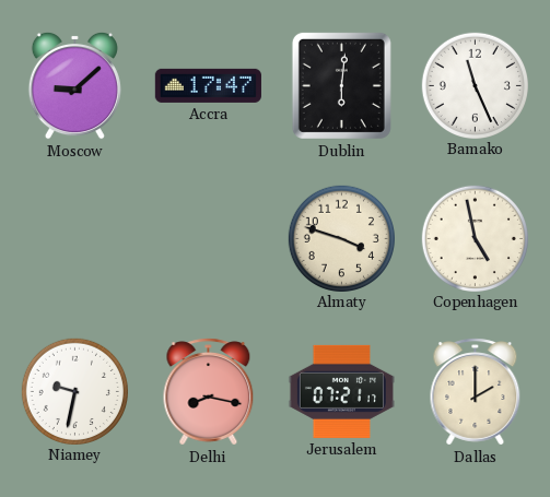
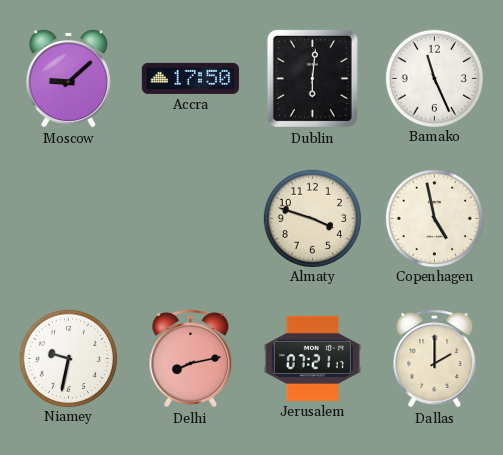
Accra: 17:47 -> 17:50 (190, 78)
Delhi: 8:17 -> 8:13 (191, 359)
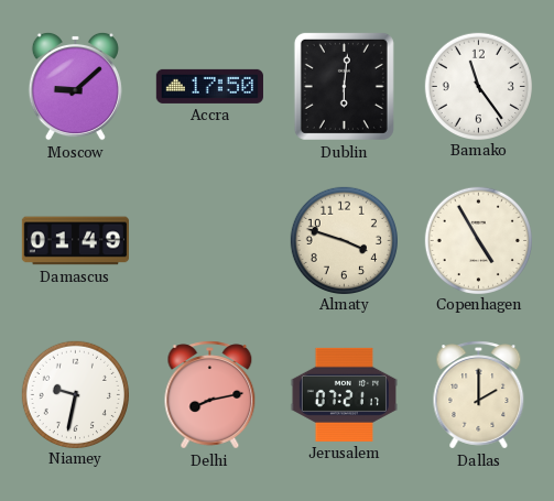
Bamako: 11:26 -> 11:24 (478, 86)
Damascus: none -> 01:49 (75, 241)
Copenhagen: 4:58 -> 4:55 (478, 240)
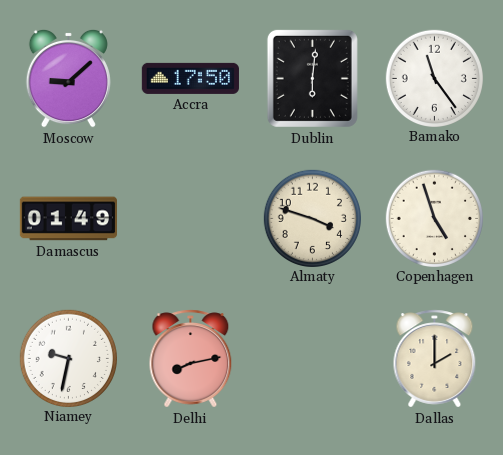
Copenhagen: 4:55 -> 4:57 (434, 218)
Jerusalem: 07:21 -> none (344, 394)
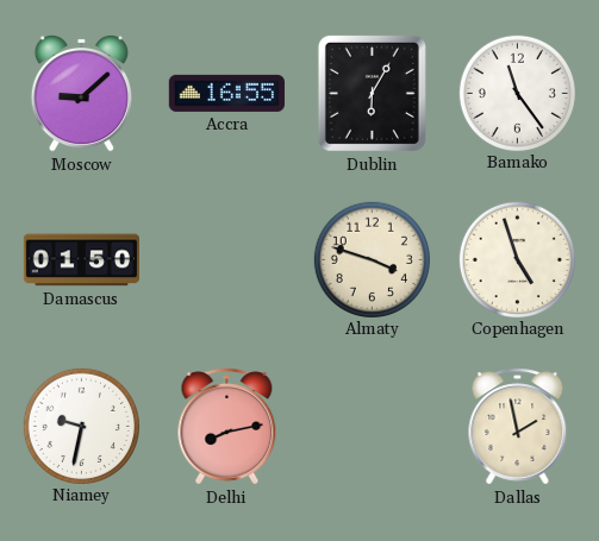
Accra: 17:50 -> 16:55 (226, 93)
Dublin: 6:01 -> 6:05 (372, 93)
Damascus: 01:49 -> 01:50 (81, 260)
Dallas: 2:00 -> 1:58 (518, 427)
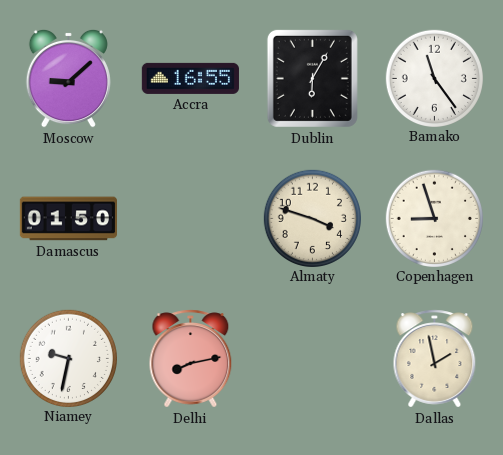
Copenhagen: 4:57 -> 8:57 (434, 218)
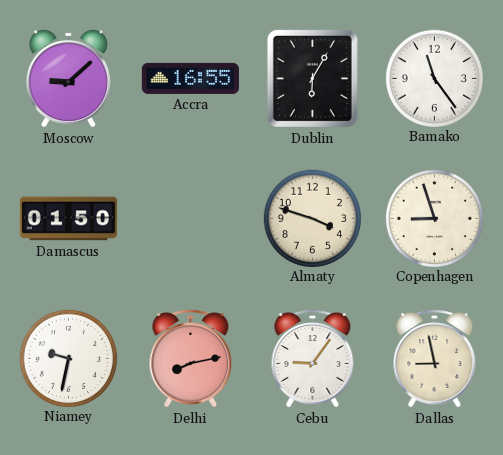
Cebu: none -> 9:06 (313, 359)
Dallas: 1:58 -> 8:58 (435, 359)
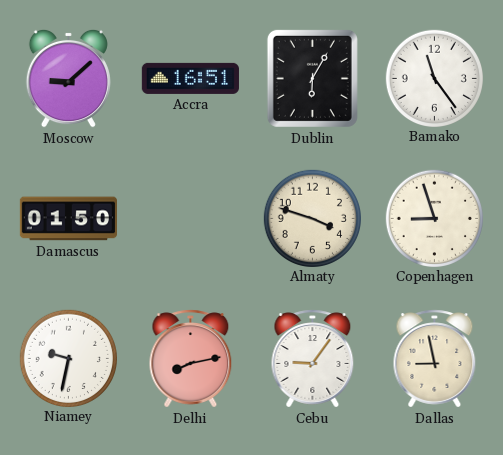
Accra: 16:55 -> 16:51 (190, 78)
